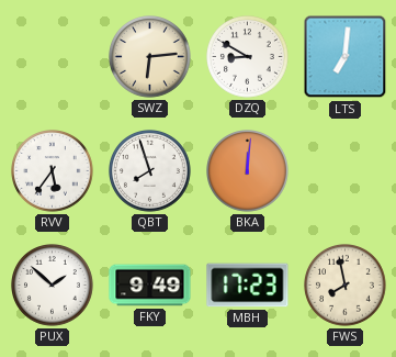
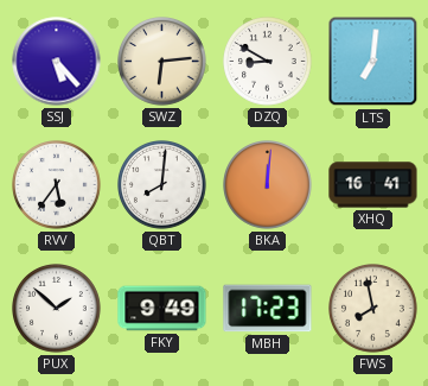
SSJ: none -> 5:23 (57, 62)
QBT: 7:57 -> 8:01 (162, 185)
XHQ: none -> 16:41 (373, 185)
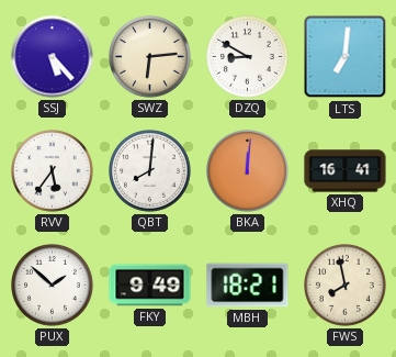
MBH: 17:23 -> 18:21 (248, 286)
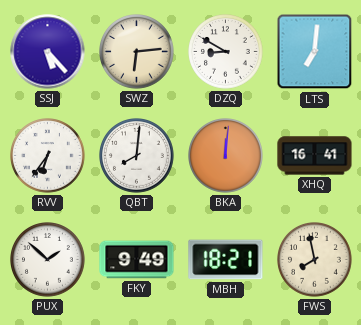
RVV: 5:36 -> 6:36 (48, 156)
